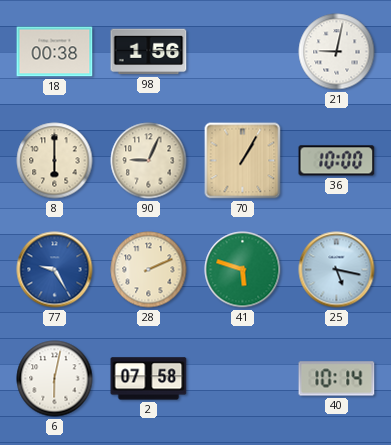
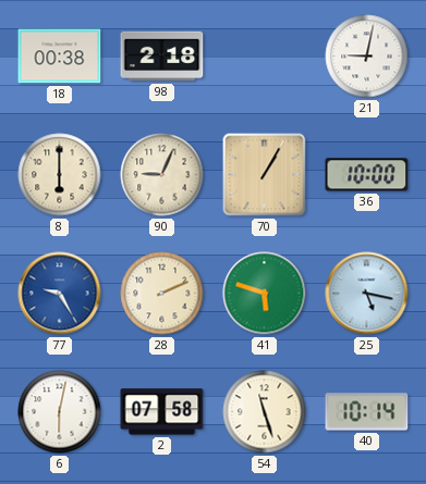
98: 1:56 -> 2:18 (162, 57)
54: none -> 11:27 (265, 412)
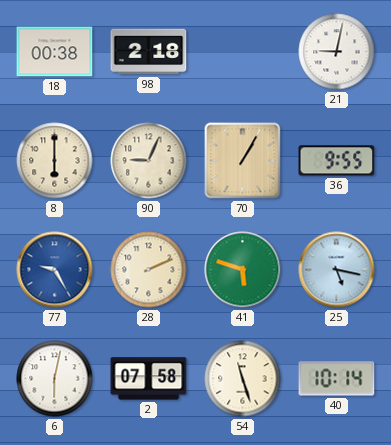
36: 10:00 -> 9:55 (337, 161)
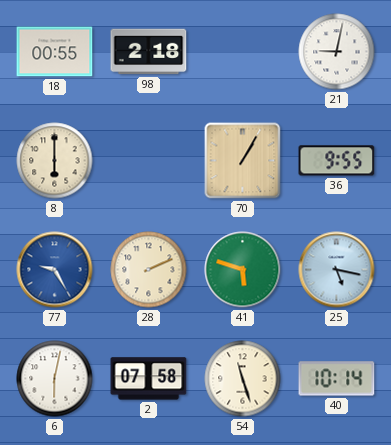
18: 00:38 -> 00:55 (55, 52)
90: 9:04 -> none (149, 161)
